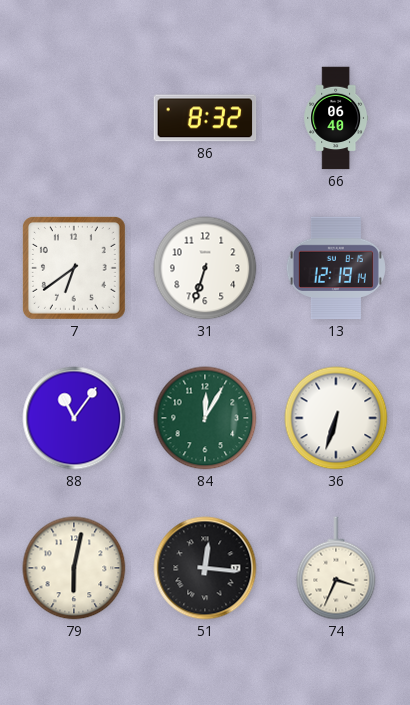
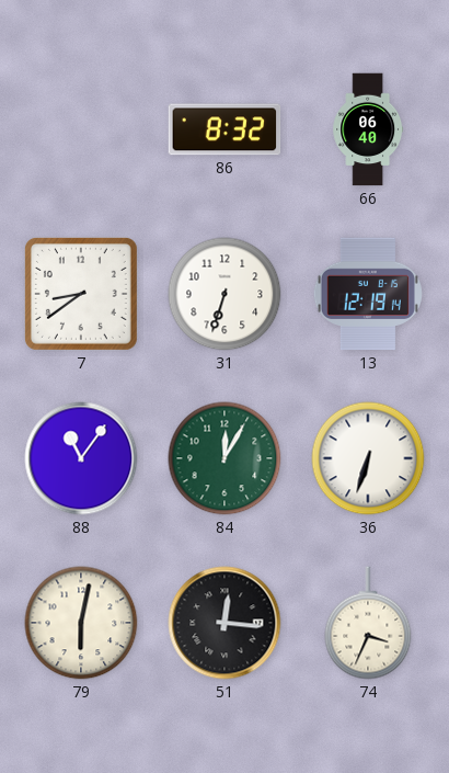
7: 6:39 -> 8:39 (81, 294)
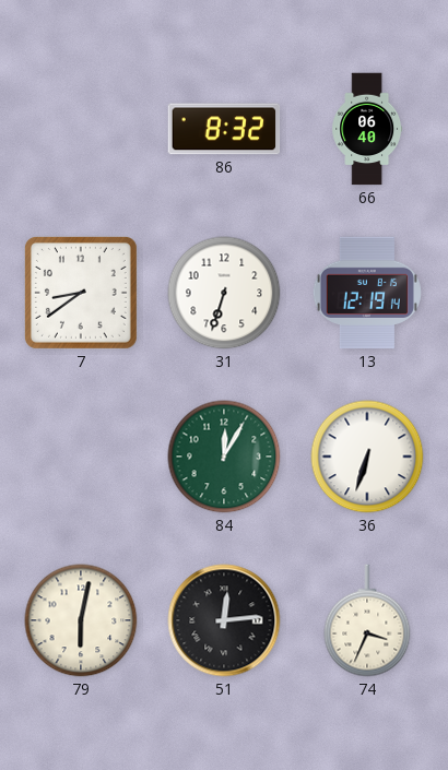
88: 11:06 -> none (81, 458)
51: 12:16 -> 12:14 (224, 620)
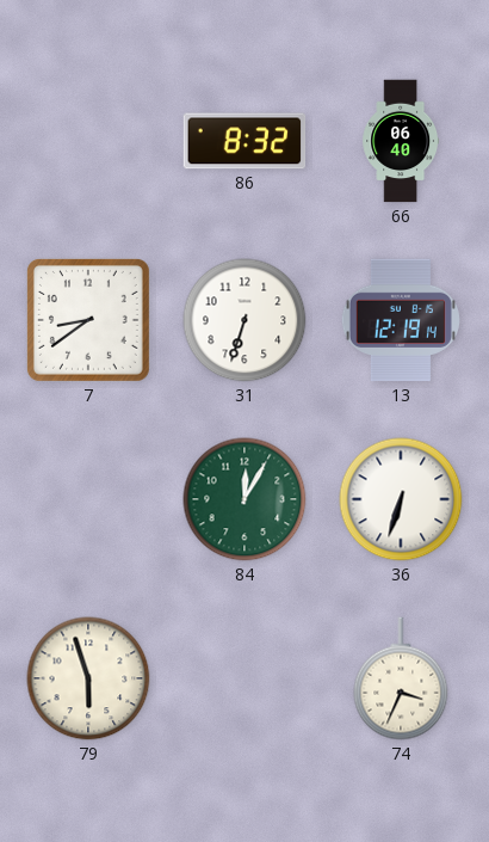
79: 6:02 -> 5:57 (88, 678)
51: 12:14 -> none (224, 620)
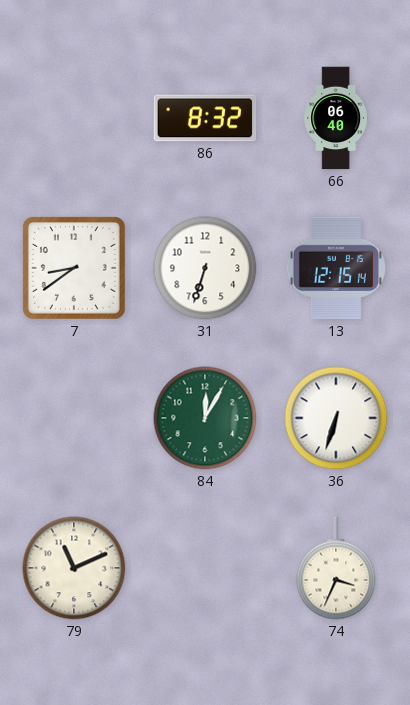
13: 12:19 -> 12:15 (336, 268)
79: 5:57 -> 11:11 (74, 568)
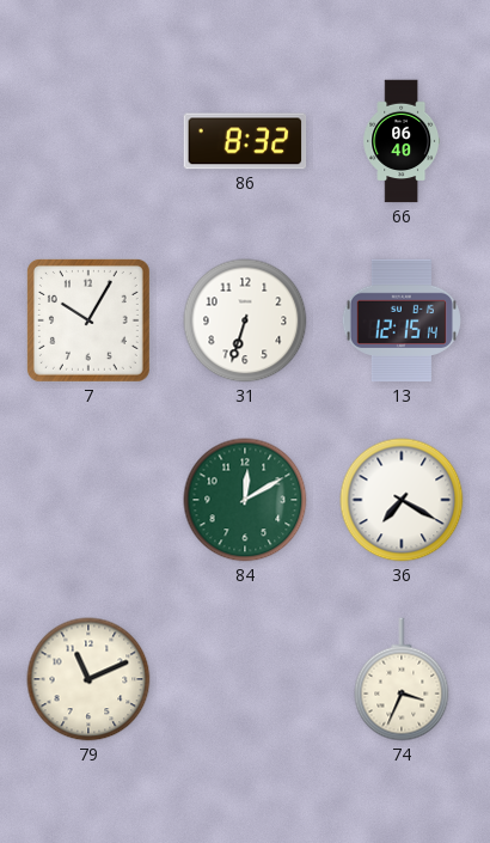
7: 8:39 -> 10:05 (88, 320)
84: 12:05 -> 12:10 (245, 500)
36: 6:33 -> 7:20 (402, 500)
